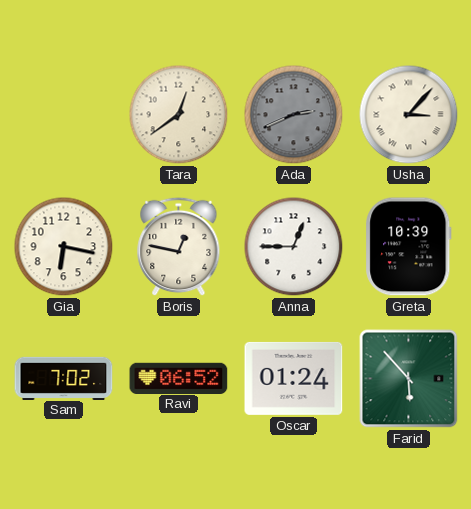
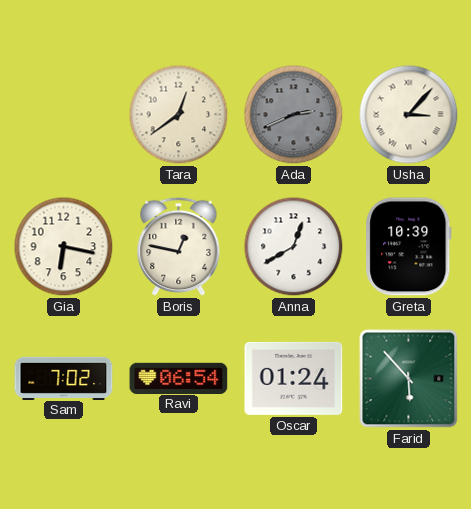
Anna: 12:45 -> 12:40 (294, 247)
Ravi: 06:52 -> 06:54 (179, 378)
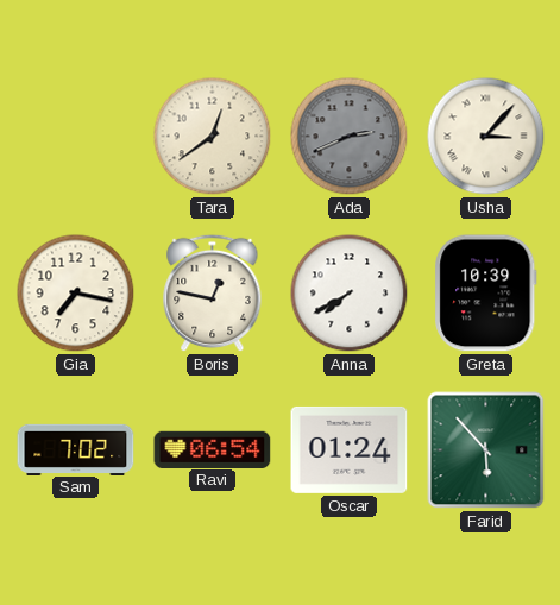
Gia: 6:17 -> 7:17 (76, 294)
Anna: 12:40 -> 7:40 (350, 294)
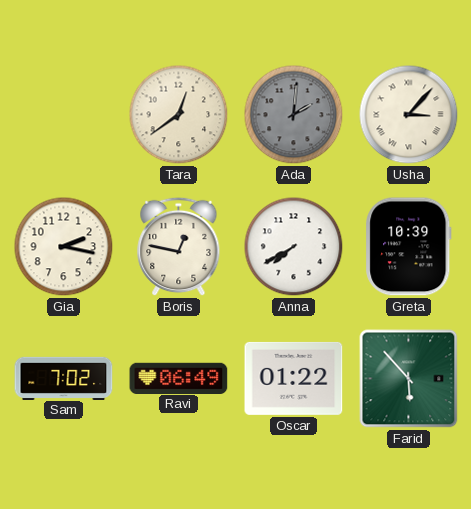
Ada: 2:41 -> 2:01 (294, 115)
Gia: 7:17 -> 2:17 (64, 247)
Ravi: 06:54 -> 06:49 (179, 378)
Oscar: 01:24 -> 01:22 (294, 378)
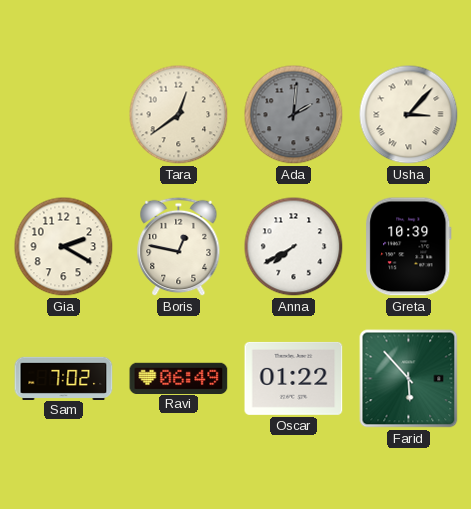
Gia: 2:17 -> 2:20 (64, 247)
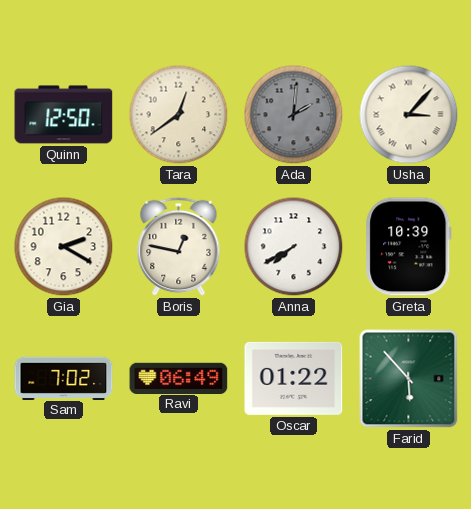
Quinn: none -> 12:50 (64, 115)
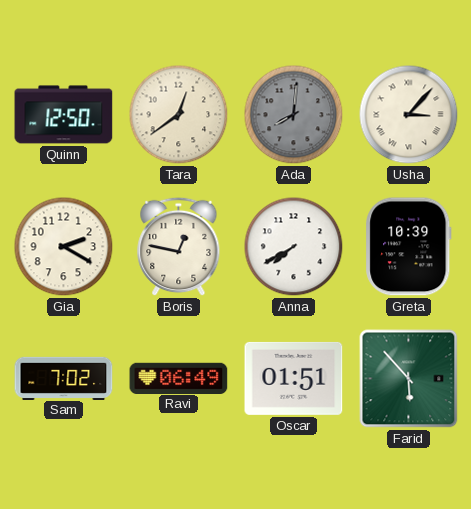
Ada: 2:01 -> 8:01 (294, 115)
Oscar: 01:22 -> 01:51 (294, 378)
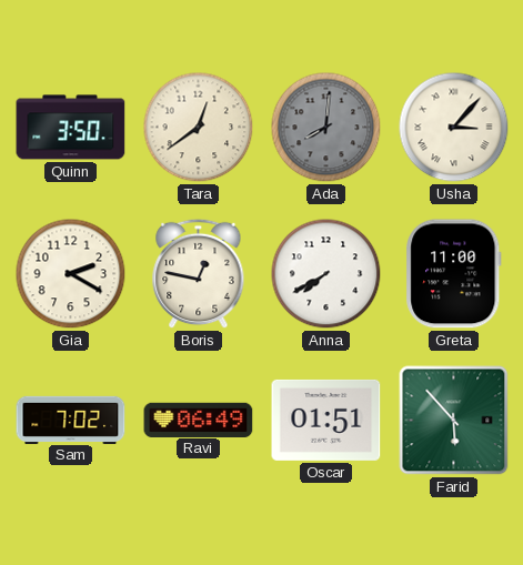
Quinn: 12:50 -> 3:50 (71, 128)
Greta: 10:39 -> 11:00 (454, 274)
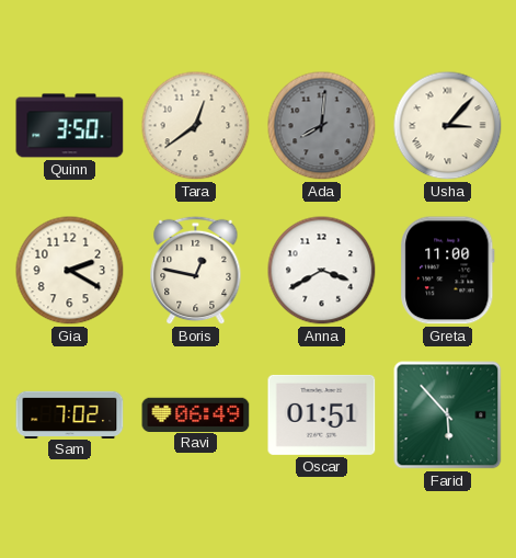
Anna: 7:40 -> 3:40 (322, 271)
